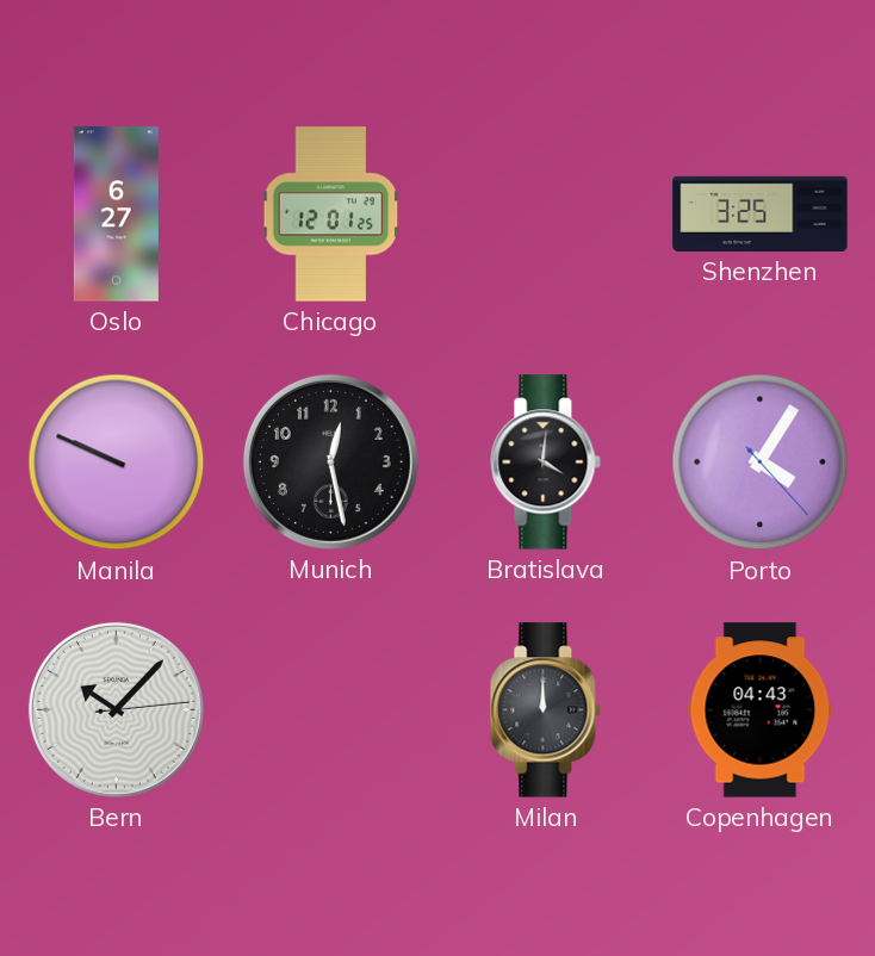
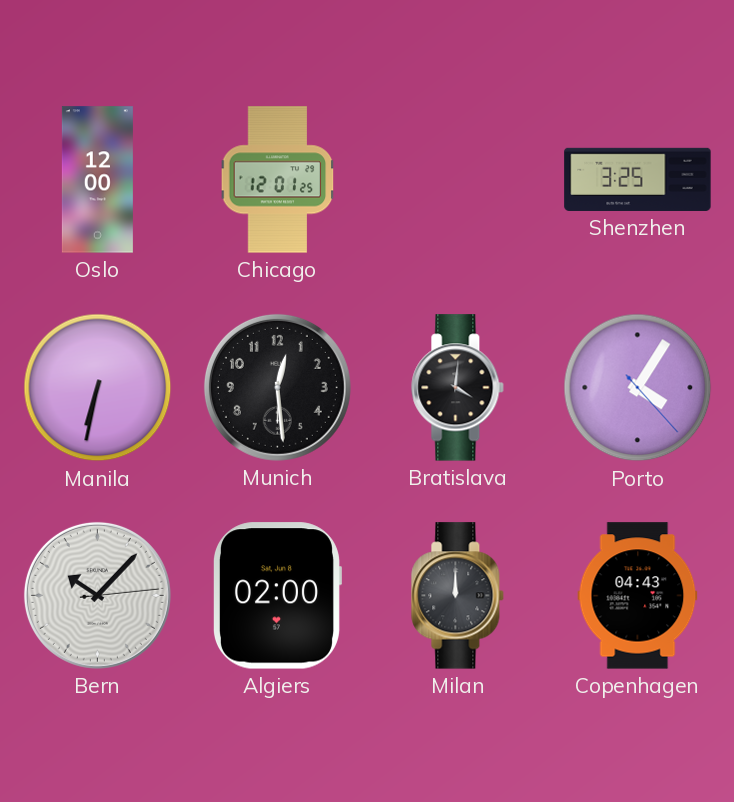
Oslo: 6:27 -> 12:00 (97, 180)
Manila: 9:49 -> 6:32 (98, 388)
Munich: 12:28 -> 12:29 (277, 387)
Algiers: none -> 02:00 (277, 596)
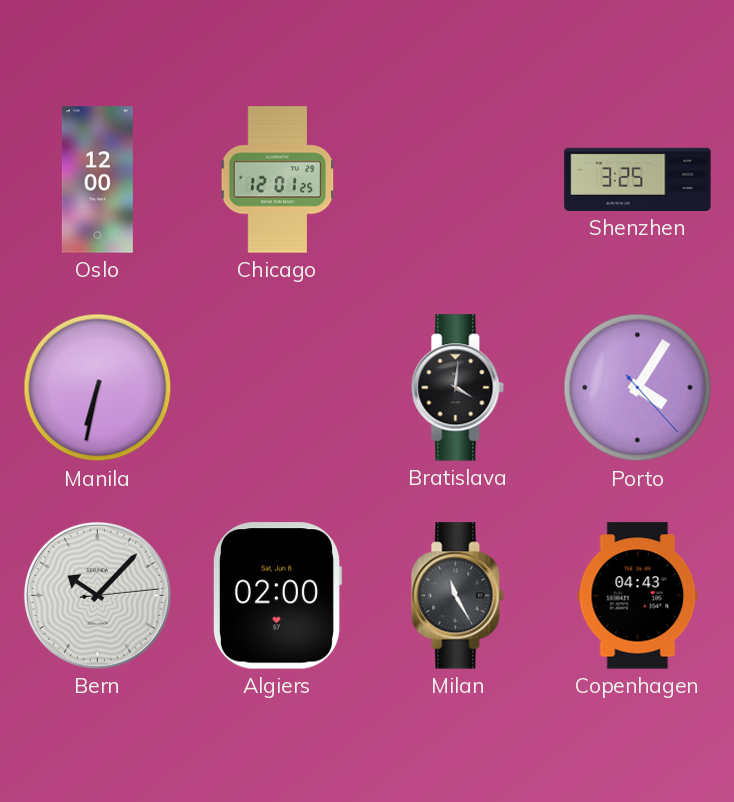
Munich: 12:29 -> none (277, 387)
Milan: 12:00 -> 11:25 (458, 596)
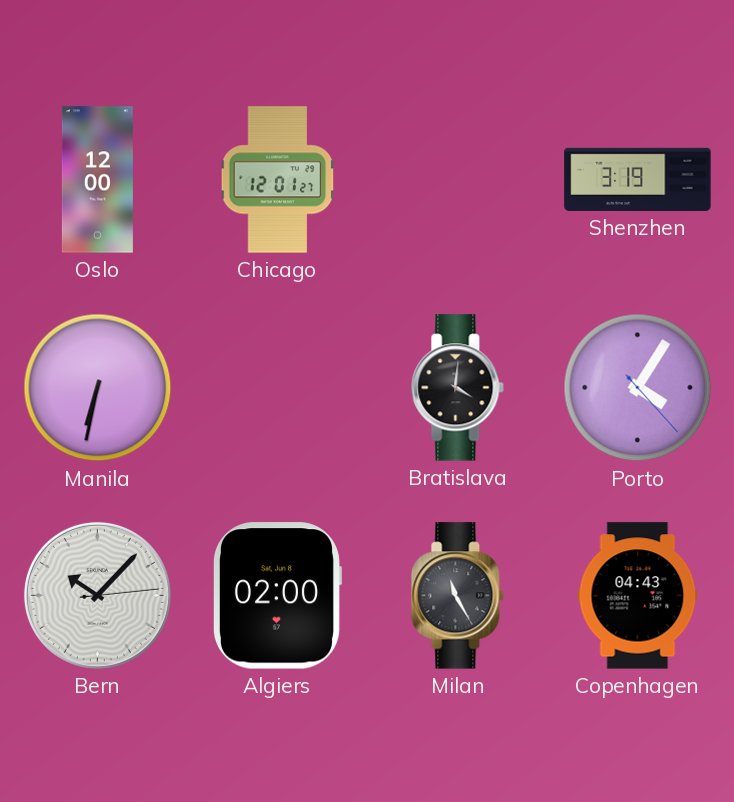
Chicago: 12:01:25 -> 12:01:27 (278, 180)
Shenzhen: 3:25 -> 3:19 (638, 179)
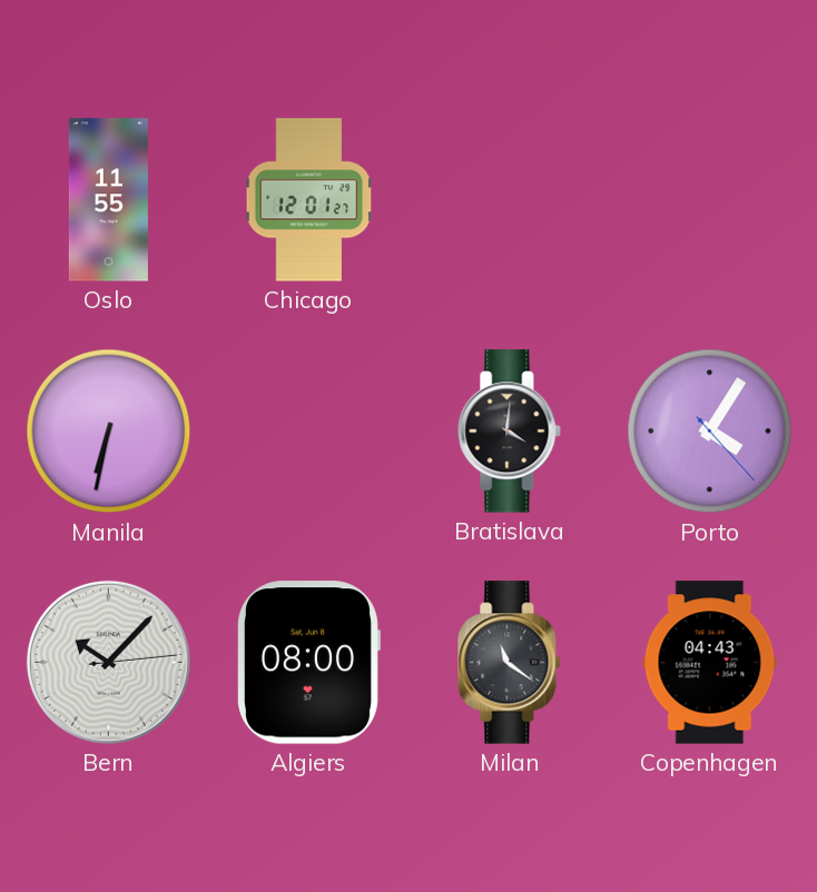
Oslo: 12:00 -> 11:55 (108, 200)
Shenzhen: 3:19 -> none (638, 179)
Algiers: 02:00 -> 08:00 (308, 663)
Milan: 11:25 -> 11:21 (510, 663)
